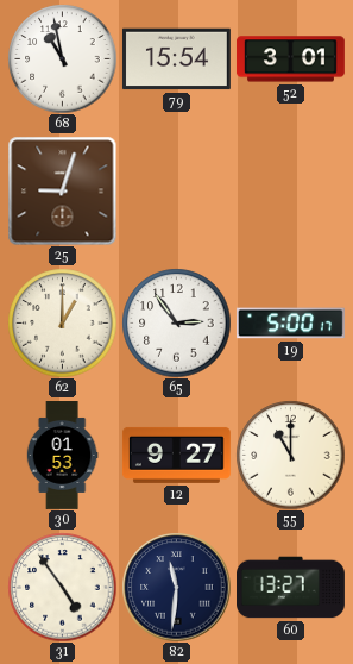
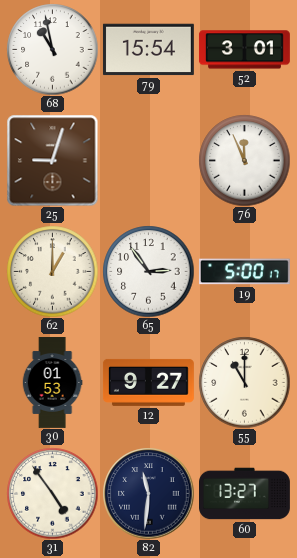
76: none -> 11:56 (244, 160)
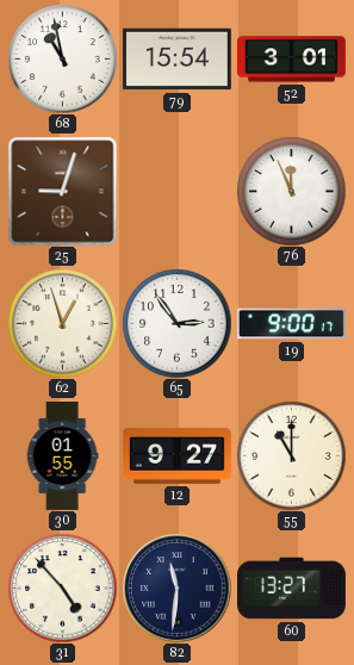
62: 1:00 -> 12:57 (62, 323)
19: 5:00 -> 9:00 (291, 324)
30: 01:53 -> 01:55 (62, 456)
31: 4:54 -> 4:53 (62, 588)
